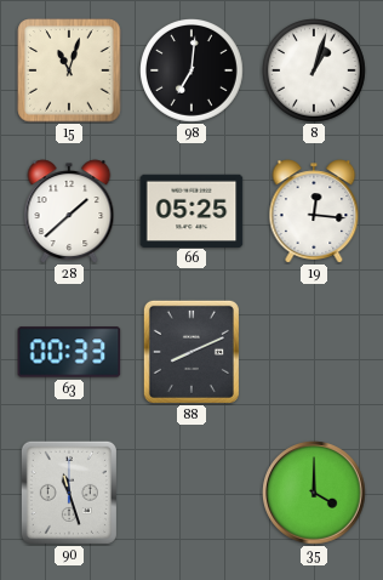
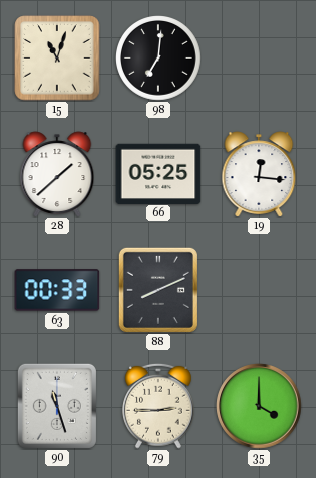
8: 1:03 -> none (315, 72)
79: none -> 2:45 (159, 406)
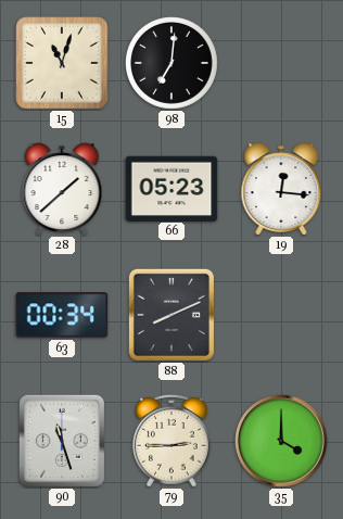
66: 05:25 -> 05:23 (171, 188)
63: 00:33 -> 00:34 (62, 315)
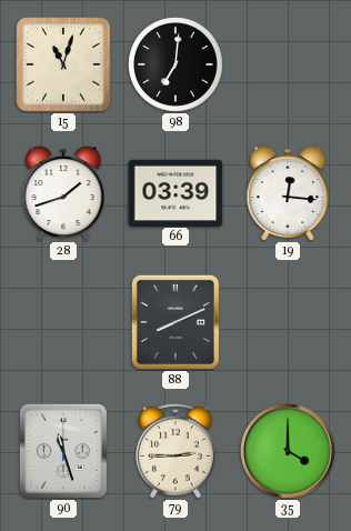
28: 1:38 -> 1:42 (63, 193)
66: 05:23 -> 03:39 (175, 192)
63: 00:34 -> none (62, 315)
